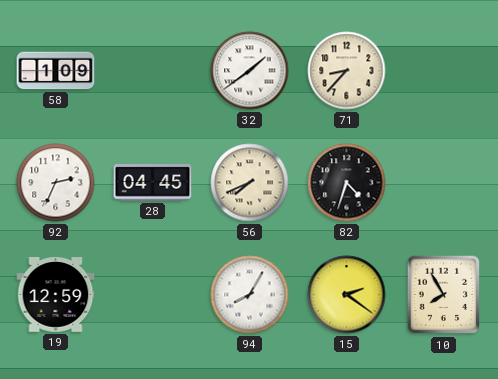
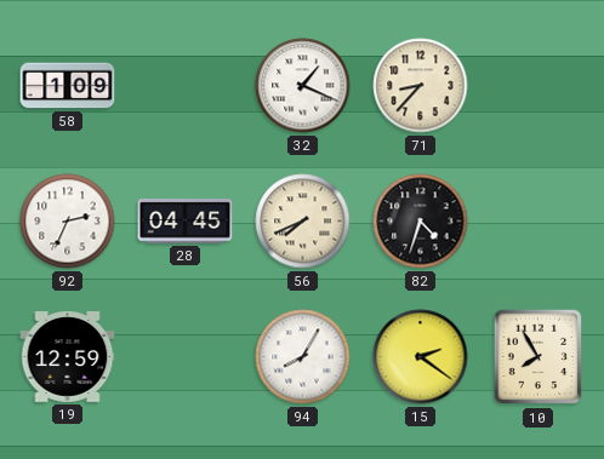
32: 1:39 -> 1:19 (303, 86)
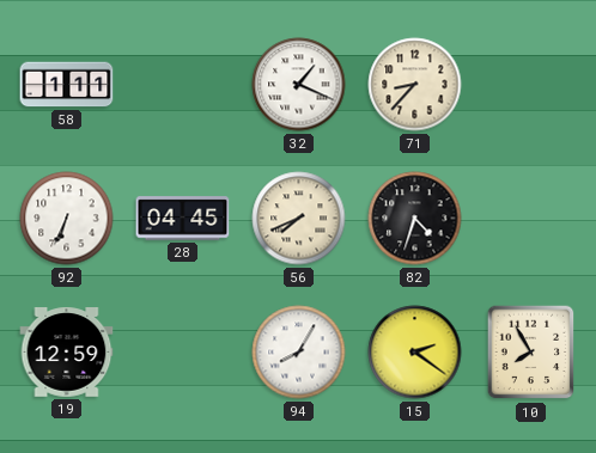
58: 1:09 -> 1:11 (67, 85)
92: 2:34 -> 6:34 (67, 219)
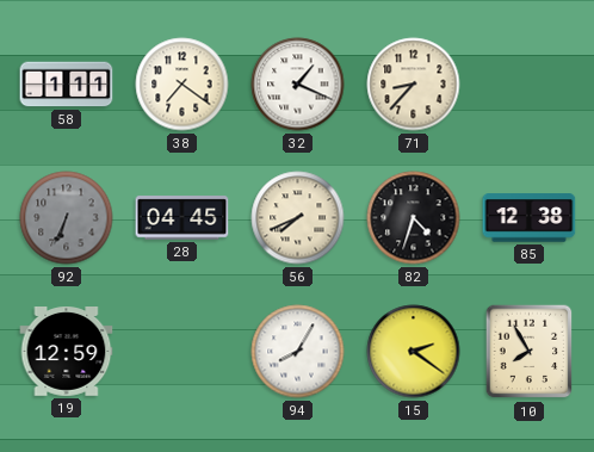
38: none -> 7:21 (182, 85)
92 dial: white -> grey (67, 218)
85: none -> 12:38 (530, 218)
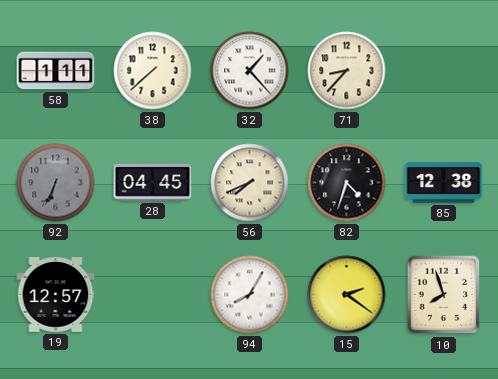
38: 7:21 -> 7:38 (153, 71)
32: 1:19 -> 1:23 (250, 71)
19: 12:59 -> 12:57 (56, 295)
10: 7:55 -> 7:57 (444, 295)
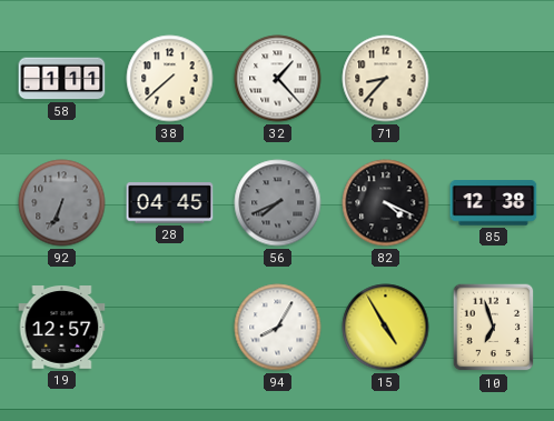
56 dial: cream -> grey (278, 203)
82: 4:33 -> 4:19 (386, 203)
15: 2:21 -> 4:55 (386, 328)
10: 7:57 -> 6:57 (494, 328)
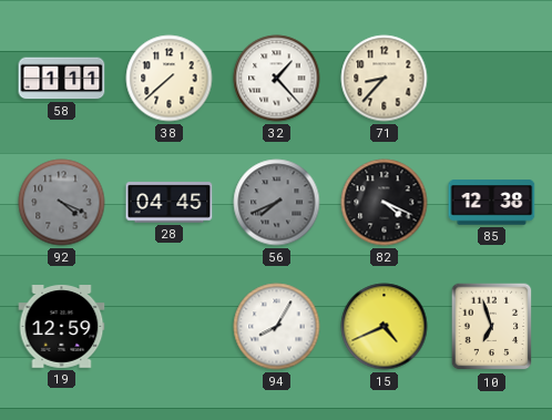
92: 6:34 -> 4:19 (62, 203)
19: 12:57 -> 12:59 (62, 327)
15: 4:55 -> 4:41 (385, 327)
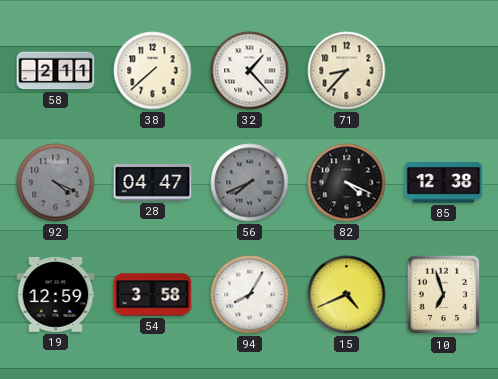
58: 1:11 -> 2:11 (56, 71)
28: 04:45 -> 04:47 (153, 183)
54: none -> 3:58 (153, 295)
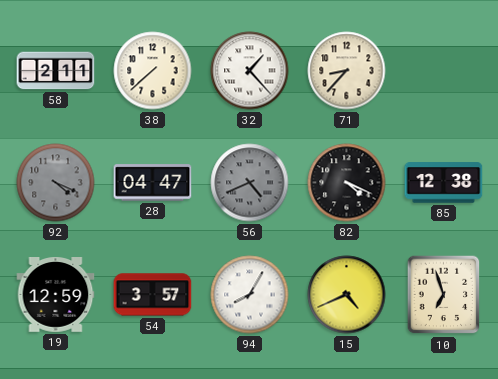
56: 7:41 -> 4:41 (250, 183)
54: 3:58 -> 3:57 (153, 295)
